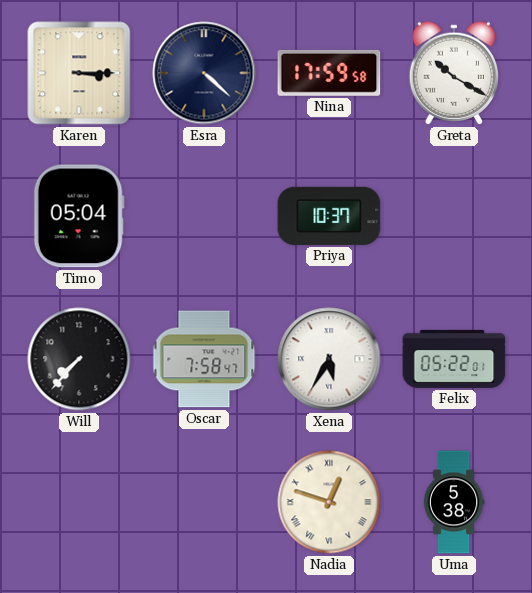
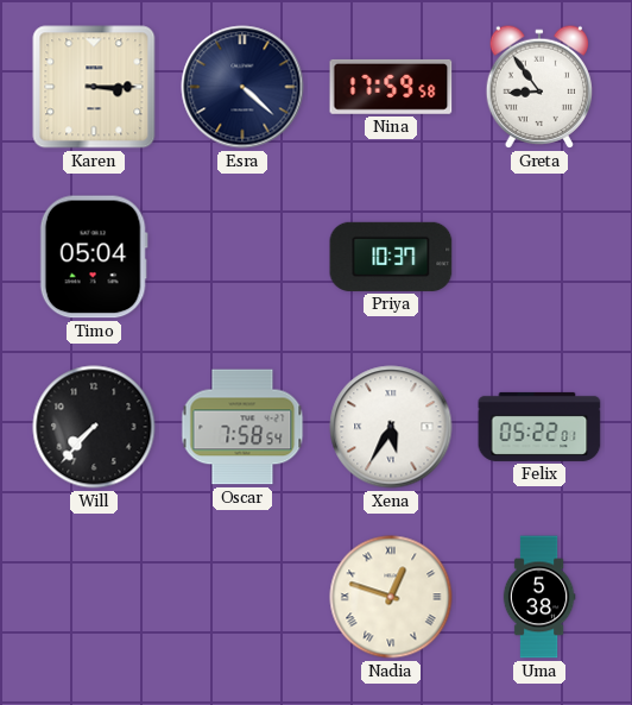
Greta: 10:20 -> 8:54 (538, 87)
Oscar: 7:58:47 -> 7:58:54 (242, 427)
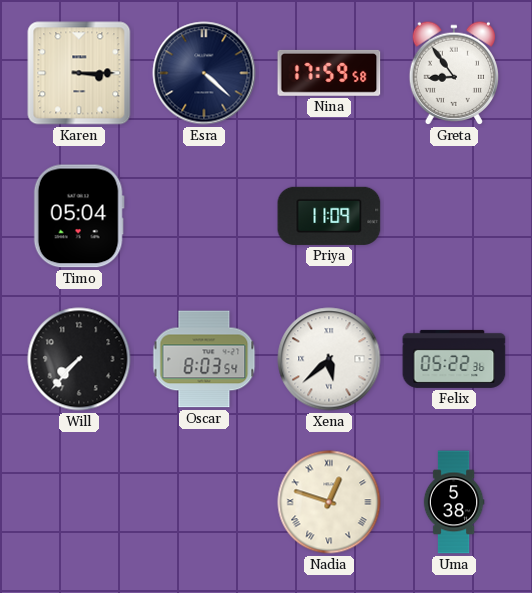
Priya: 10:37 -> 11:09 (329, 216)
Oscar: 7:58 -> 8:03 (204, 359)
Xena: 5:35 -> 5:38 (329, 359)
Felix: 05:22:01 -> 05:22:36 (454, 359)
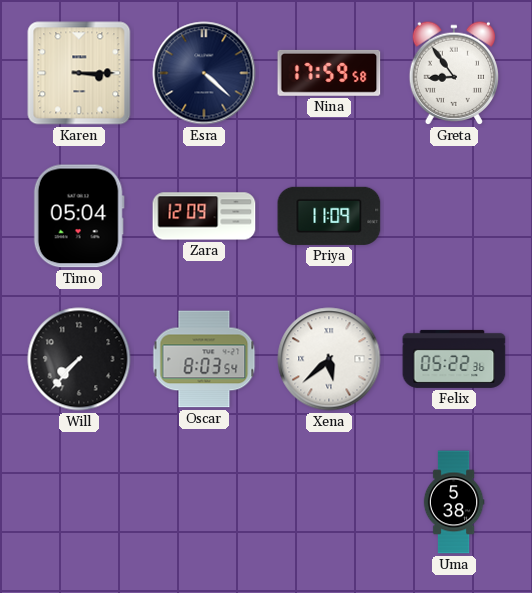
Zara: none -> 12:09 (204, 216)
Nadia: 12:48 -> none (329, 502)
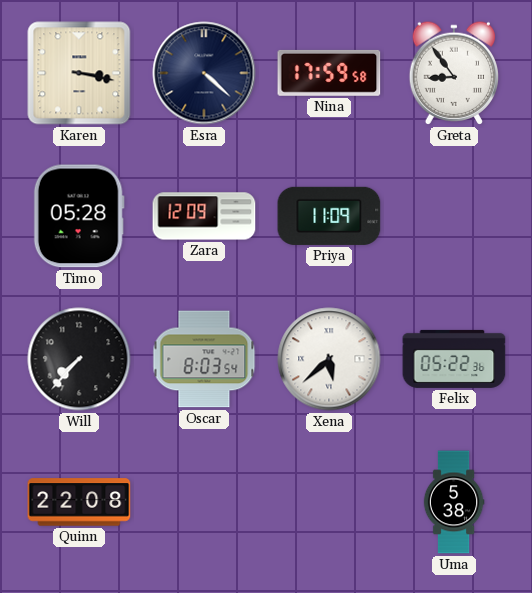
Karen: 3:15 -> 3:17 (79, 73)
Timo: 05:04 -> 05:28 (79, 216)
Quinn: none -> 22:08 (79, 502)
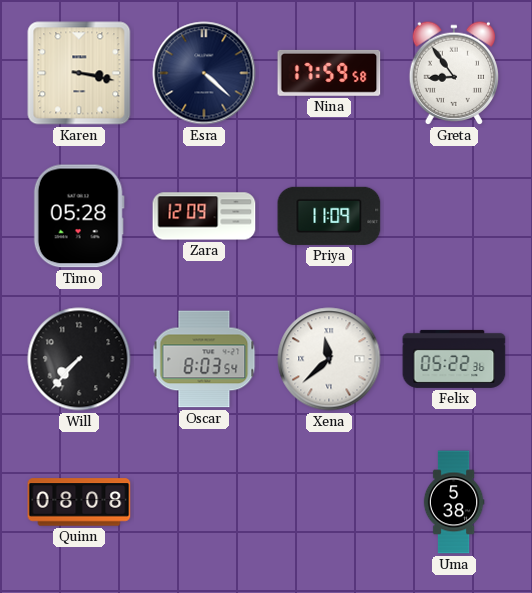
Xena: 5:38 -> 11:38 (329, 359)
Quinn: 22:08 -> 08:08 (79, 502)
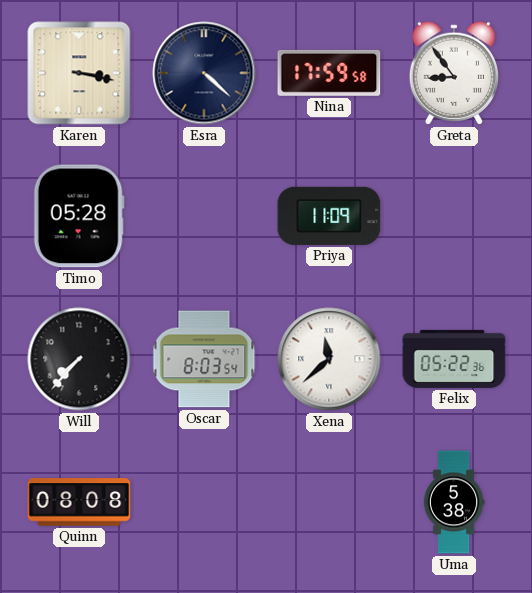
Zara: 12:09 -> none (204, 216)
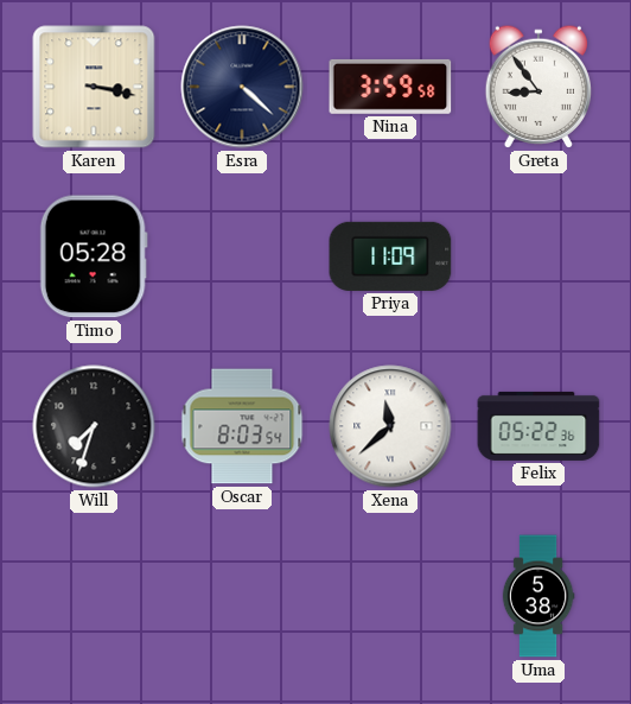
Nina: 17:59 -> 3:59 (390, 87)
Will: 7:37 -> 7:33 (94, 426)
Quinn: 08:08 -> none (79, 502)
